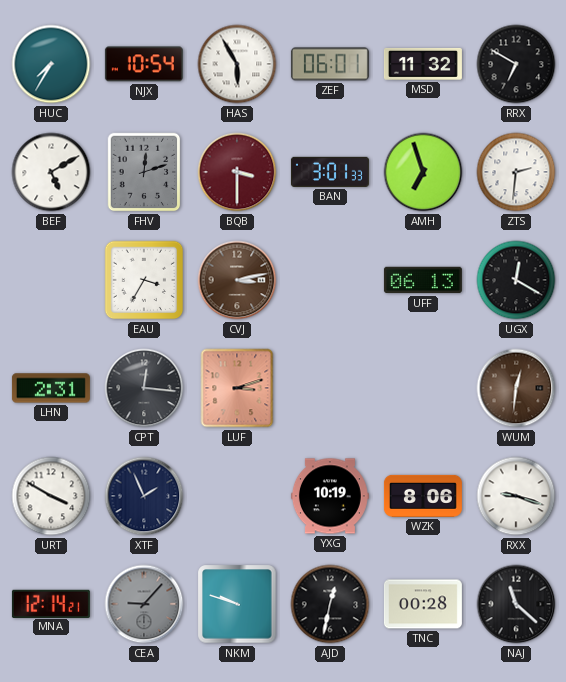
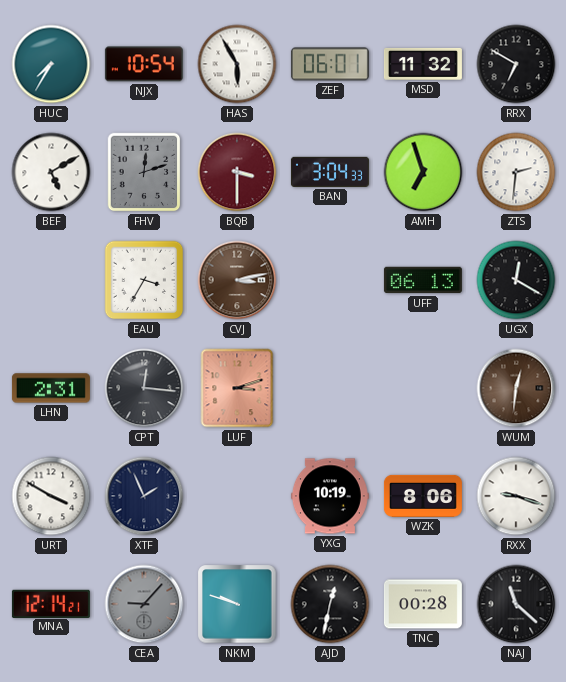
BAN: 3:01 -> 3:04 (330, 172)
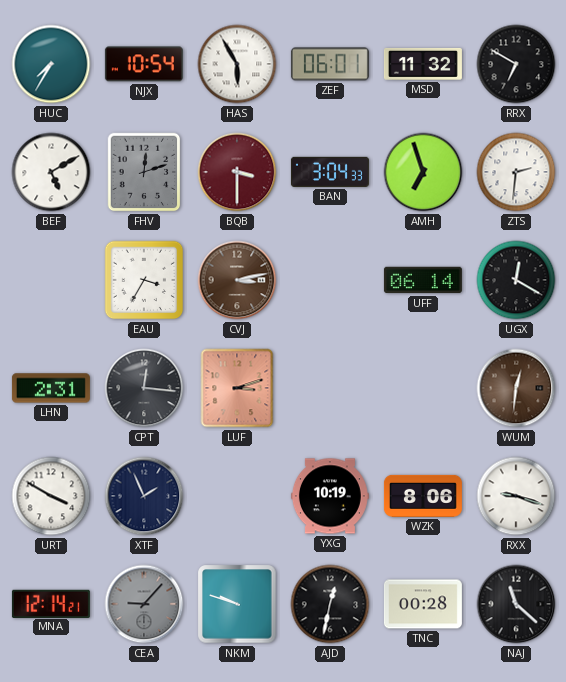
UFF: 06:13 -> 06:14 (423, 280)
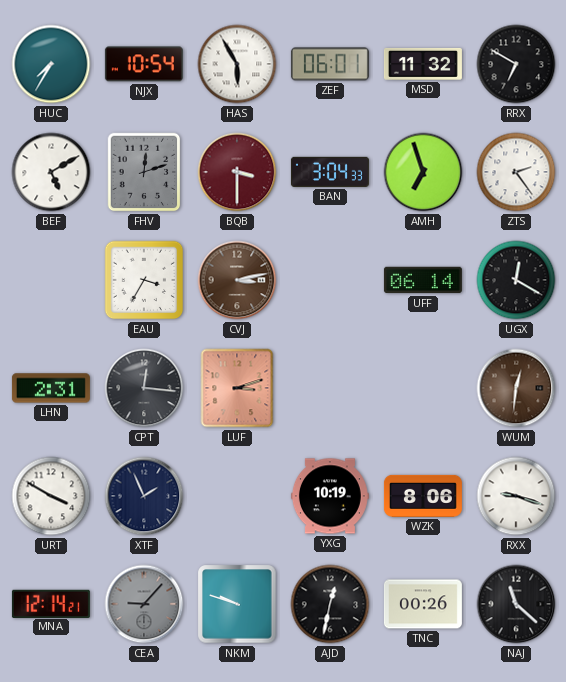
ZTS: 2:31 -> 2:24 (516, 172)
TNC: 00:28 -> 00:26 (423, 604)
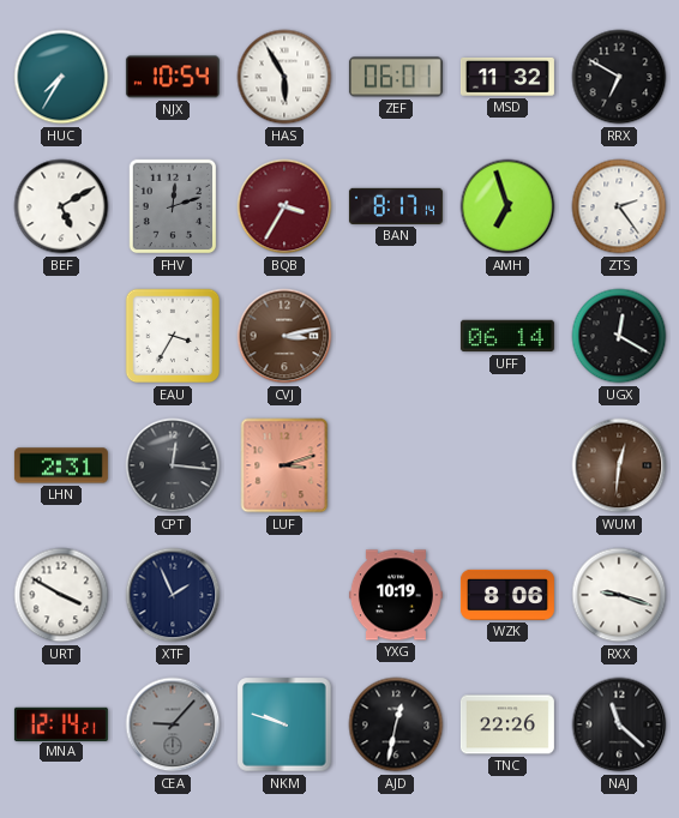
BQB: 3:30 -> 3:35 (284, 206)
BAN: 3:04 -> 8:17 (396, 206)
TNC: 00:26 -> 22:26 (507, 724)
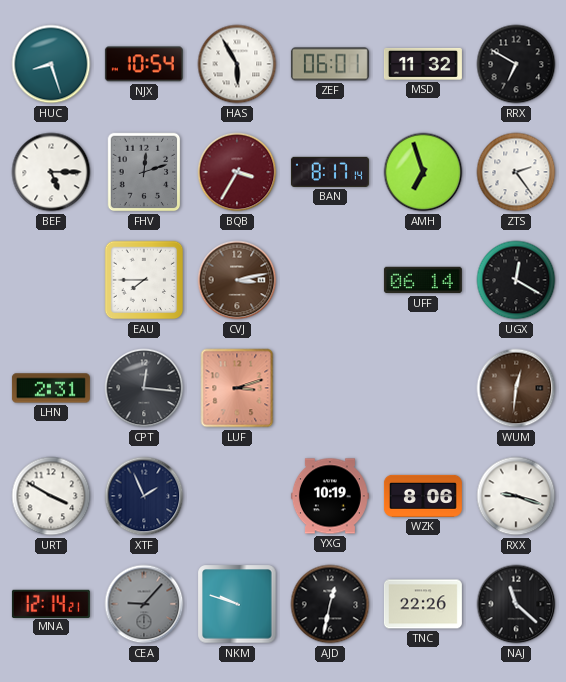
HUC: 7:35 -> 8:27 (51, 64)
BEF: 5:10 -> 5:15 (51, 172)
EAU: 3:35 -> 7:45 (144, 280)
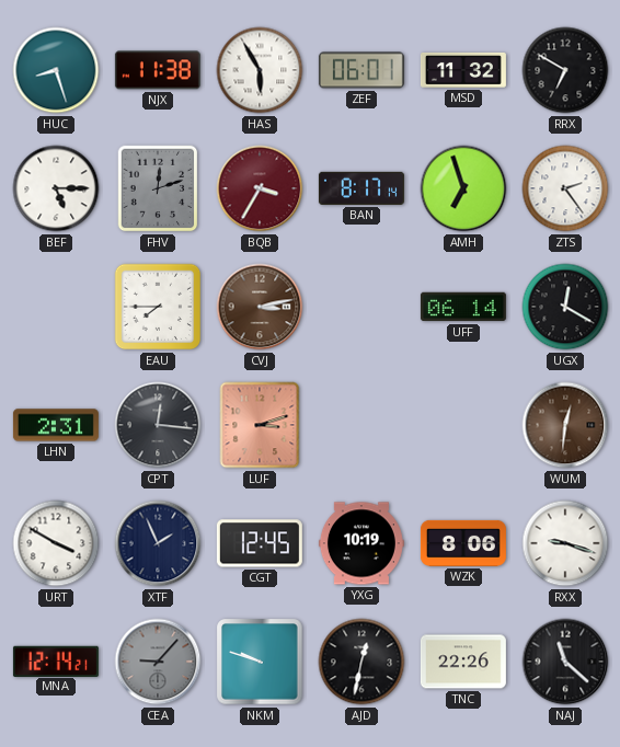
NJX: 10:54 -> 11:38 (158, 70)
CGT: none -> 12:45 (260, 543)
